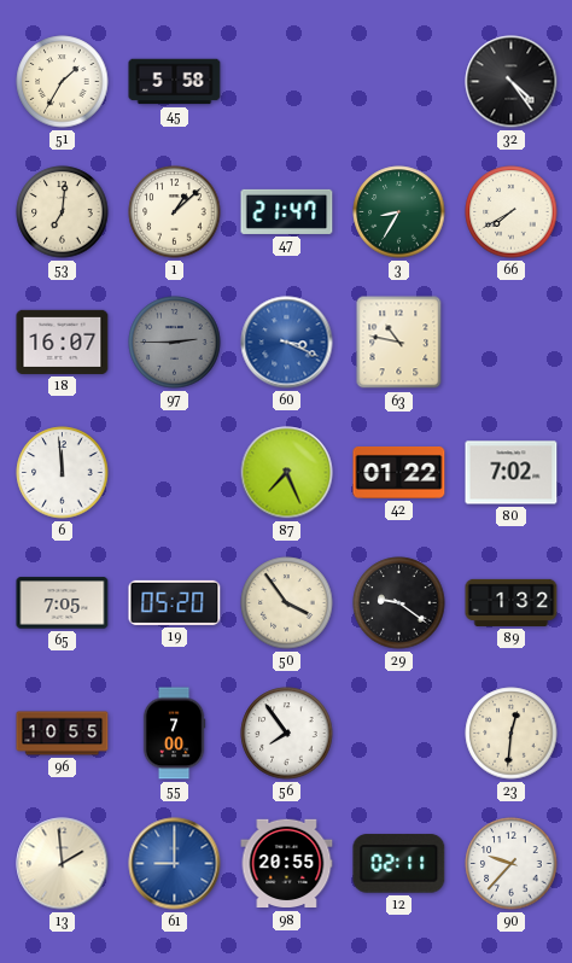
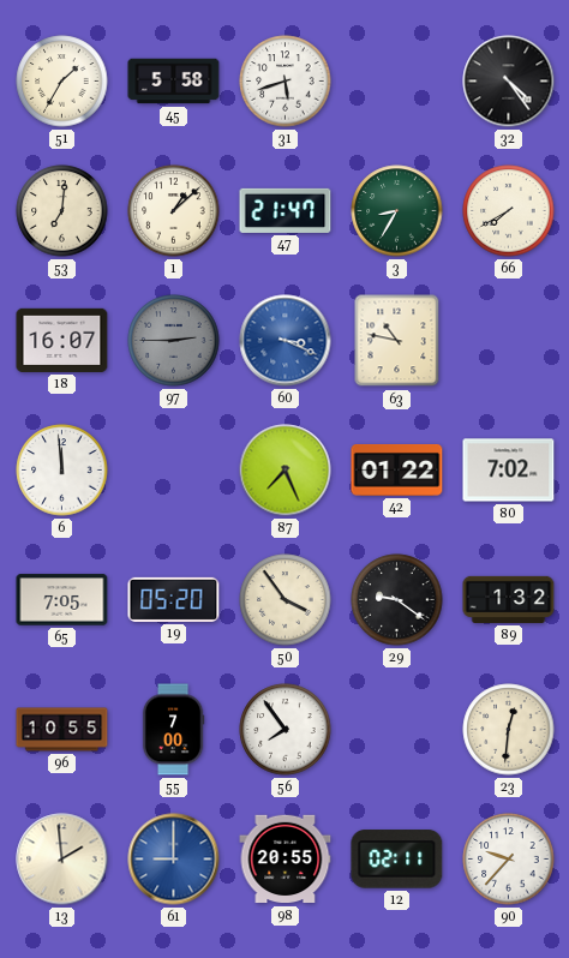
31: none -> 5:42 (286, 82)
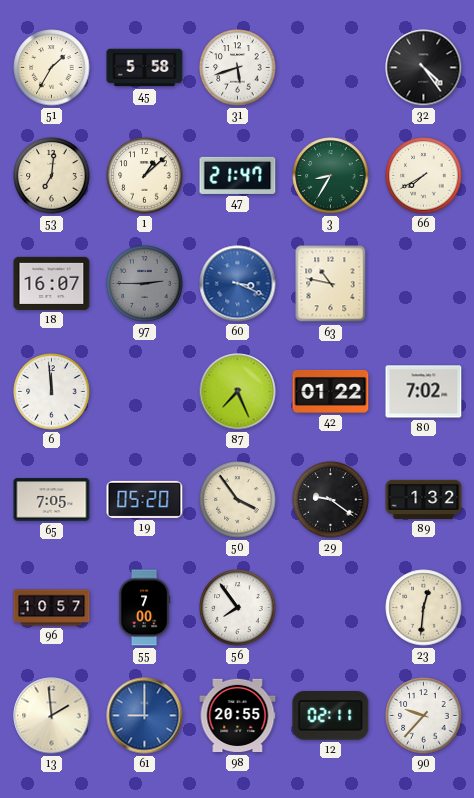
96: 10:55 -> 10:57 (52, 608)
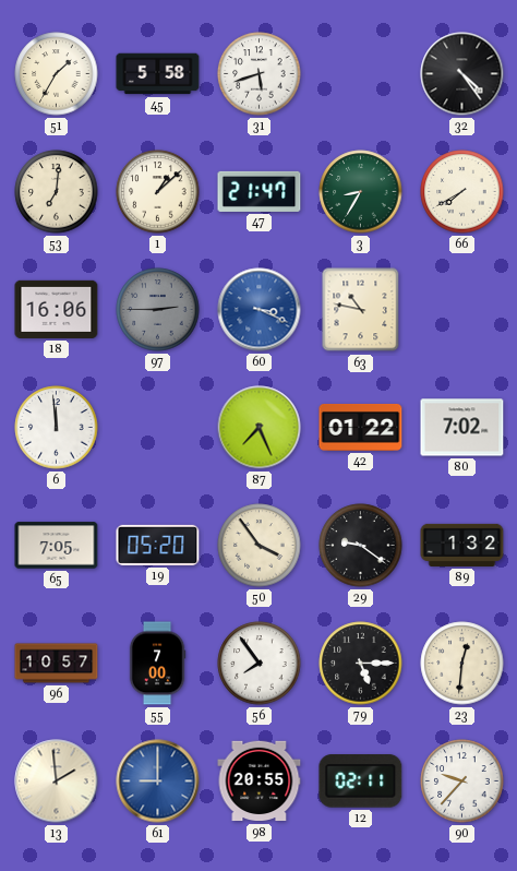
18: 16:07 -> 16:06 (57, 309)
79: none -> 5:15 (361, 664)
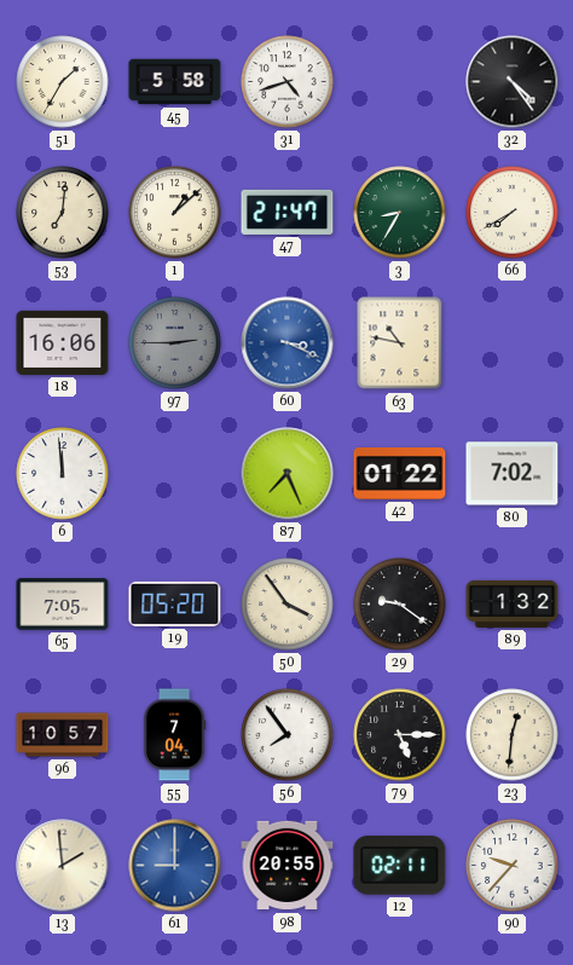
31: 5:42 -> 4:42 (288, 82)
55: 7:00 -> 7:04 (174, 735)
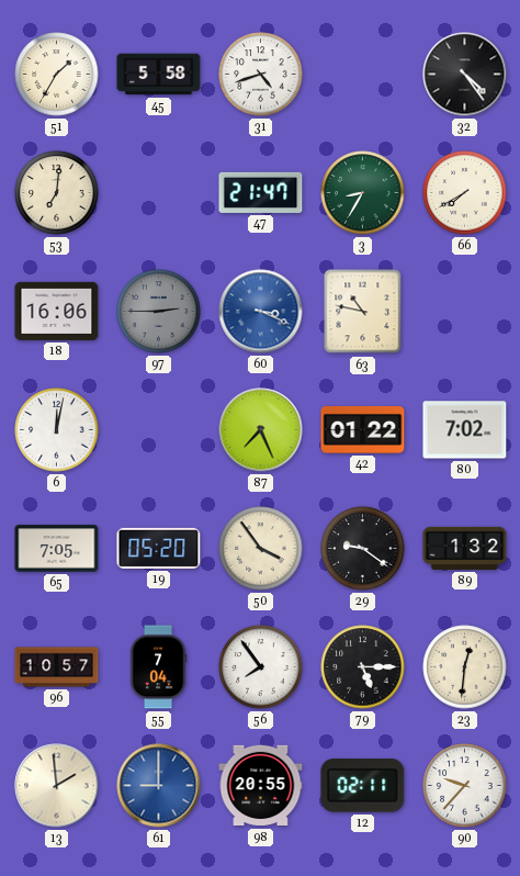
1: 1:08 -> none (175, 213)
6: 11:59 -> 12:02 (57, 430)
